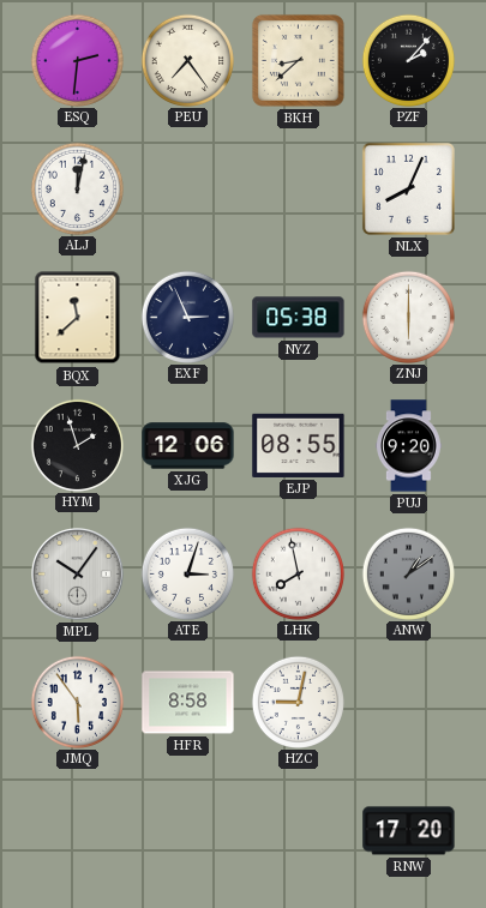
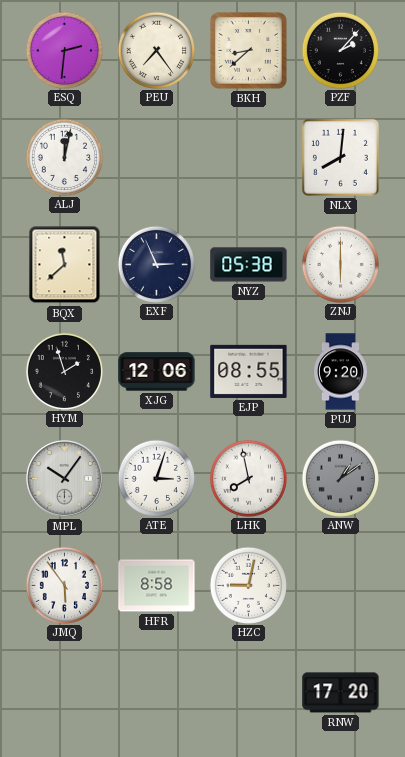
NLX: 8:04 -> 8:01 (340, 157)
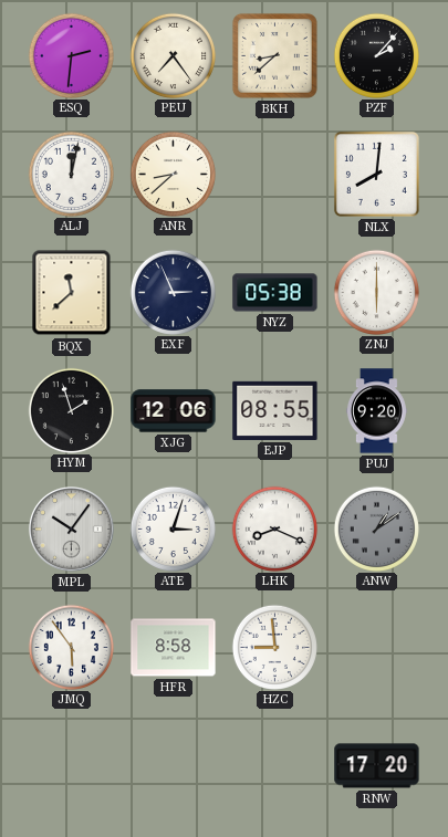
ANR: none -> 8:38 (173, 174)
LHK: 7:58 -> 8:19 (274, 529)
HZC: 9:02 -> 8:59 (274, 647)
